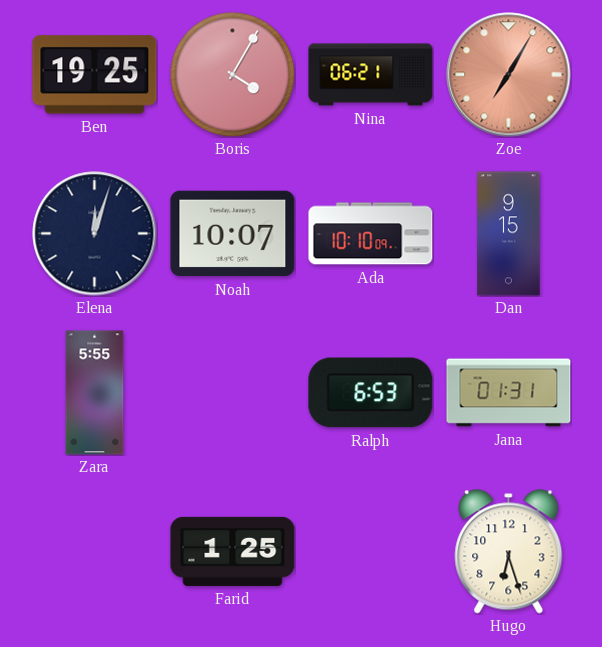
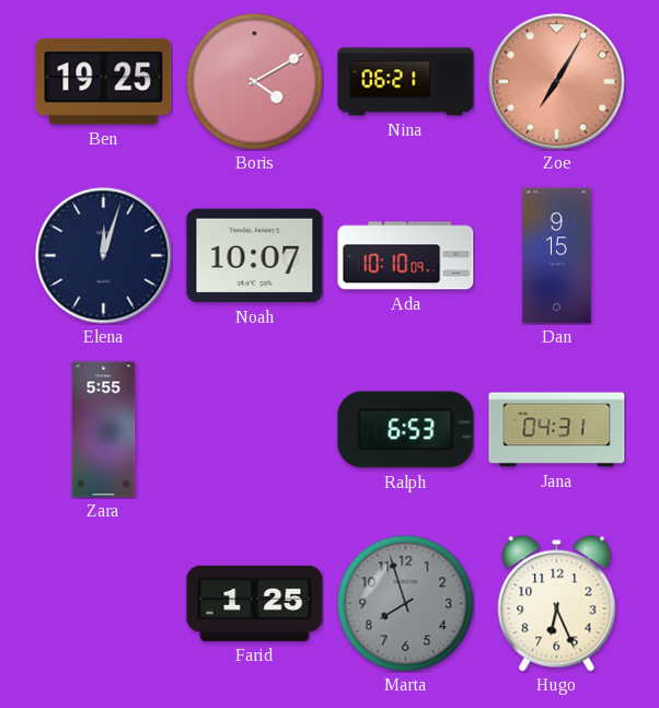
Boris: 4:05 -> 4:10 (254, 81)
Jana: 01:31 -> 04:31 (557, 430)
Marta: none -> 7:57 (405, 603)
Hugo: 6:27 -> 6:26 (557, 604)
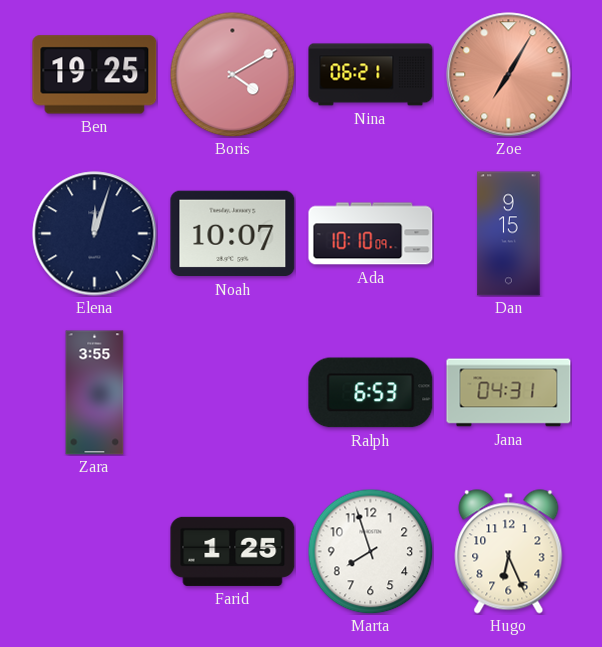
Zara: 5:55 -> 3:55 (95, 393)
Marta dial: grey -> white (370, 551)
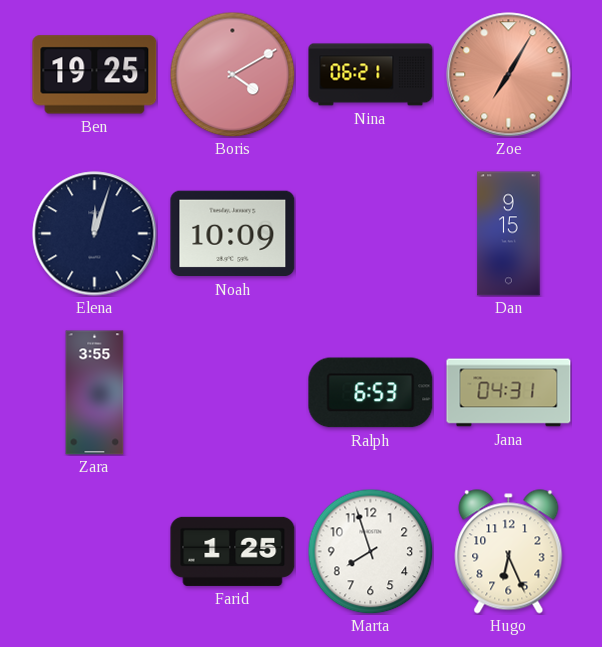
Noah: 10:07 -> 10:09 (233, 234)
Ada: 10:10 -> none (371, 234)
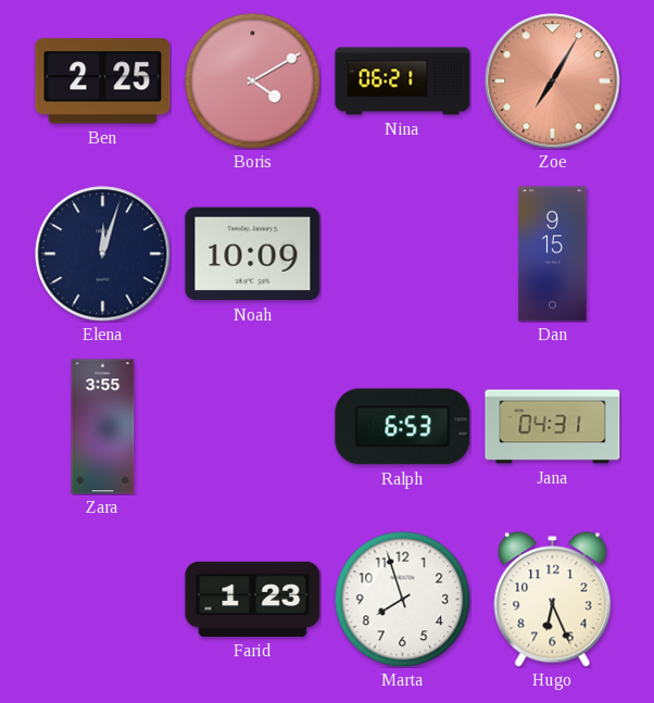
Ben: 19:25 -> 2:25 (103, 81)
Farid: 1:25 -> 1:23 (253, 599)
